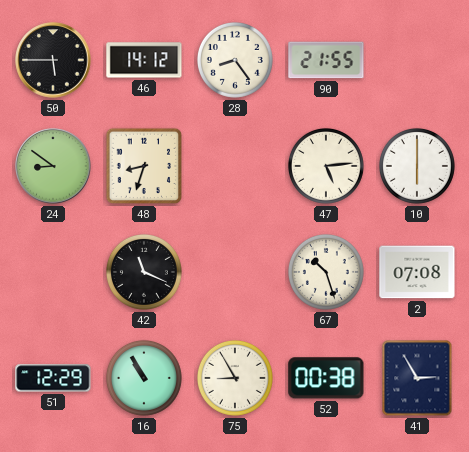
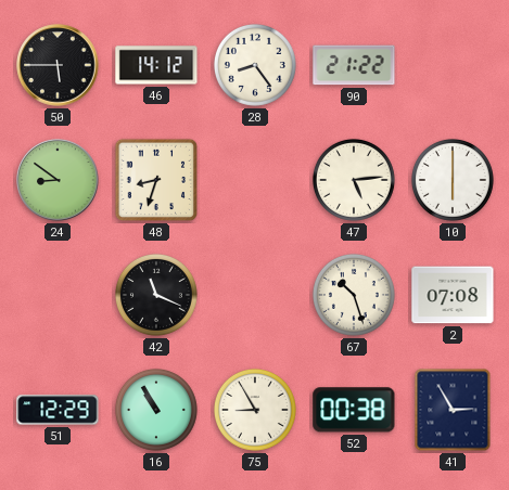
90: 21:55 -> 21:22 (354, 65)
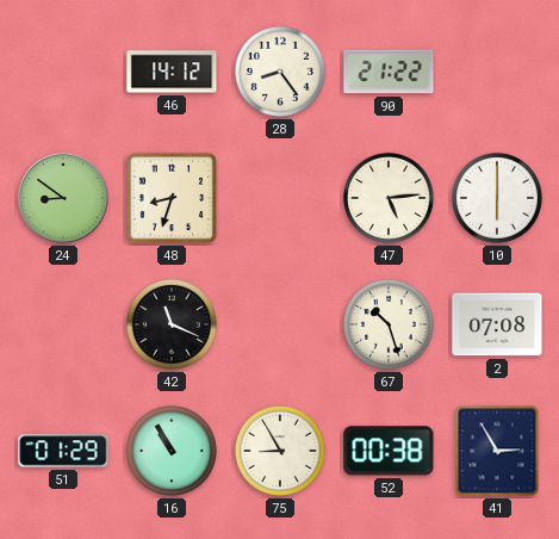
50: 5:45 -> none (58, 65)
51: 12:29 -> 01:29 (63, 451)
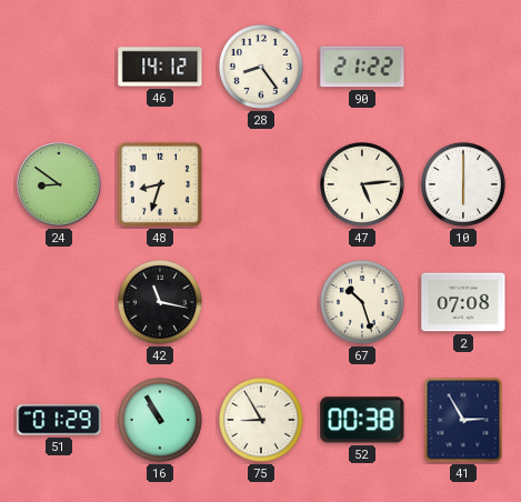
42: 11:19 -> 11:17 (160, 302)
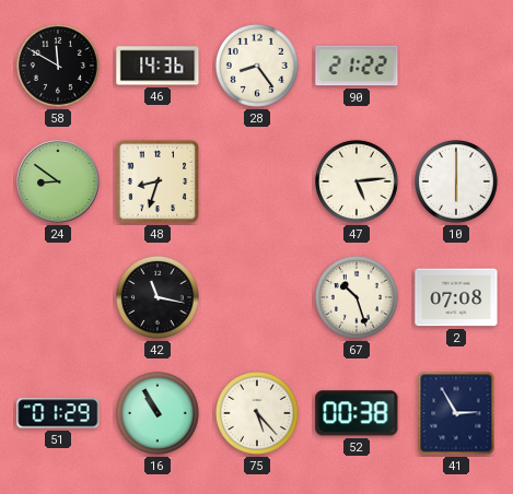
58: none -> 11:50 (58, 66)
46: 14:12 -> 14:36 (158, 66)
75: 8:55 -> 5:23 (257, 413)
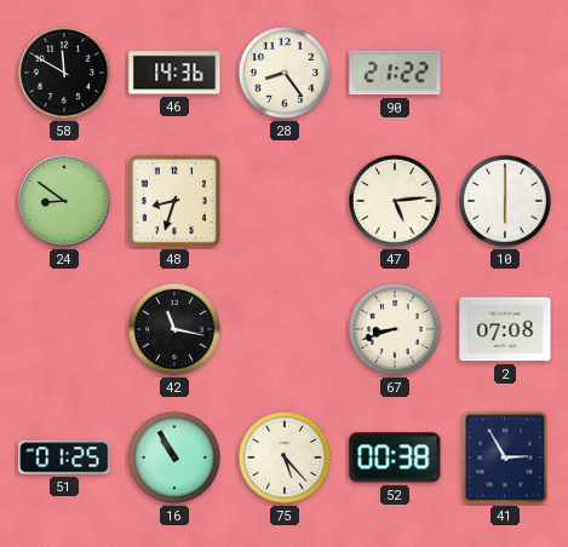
67: 10:27 -> 8:42 (395, 329)
51: 01:29 -> 01:25 (64, 457)
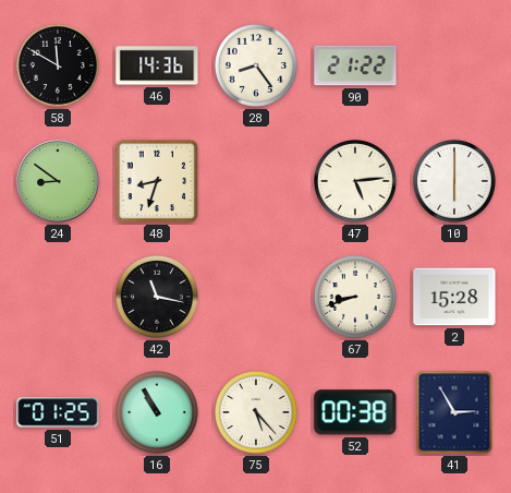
2: 07:08 -> 15:28 (454, 297)
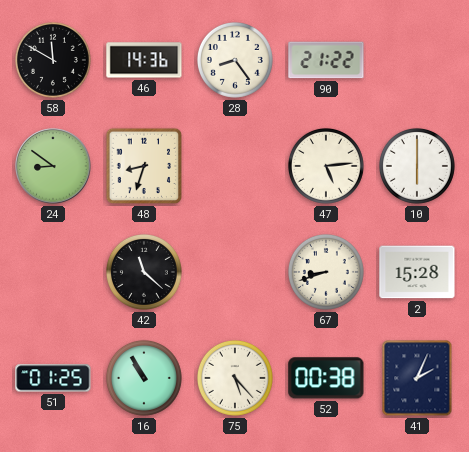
42: 11:17 -> 11:22 (144, 272)
41: 2:55 -> 2:04 (417, 378)
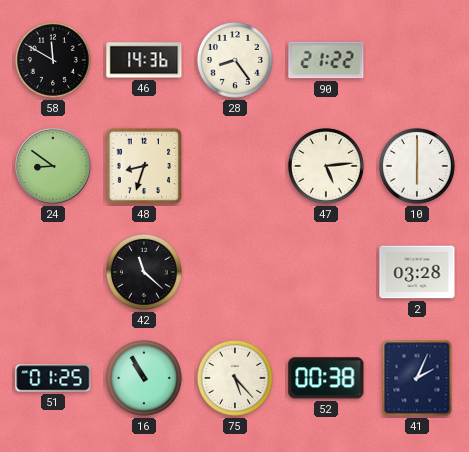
67: 8:42 -> none (326, 272)
2: 15:28 -> 03:28 (417, 272)
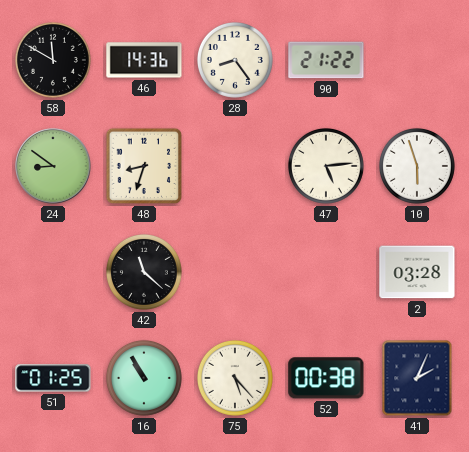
10: 6:00 -> 5:57 (417, 166)
